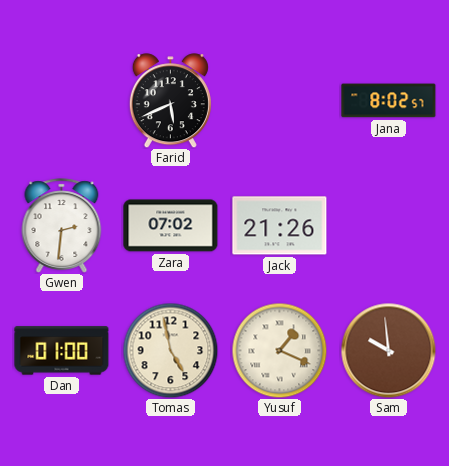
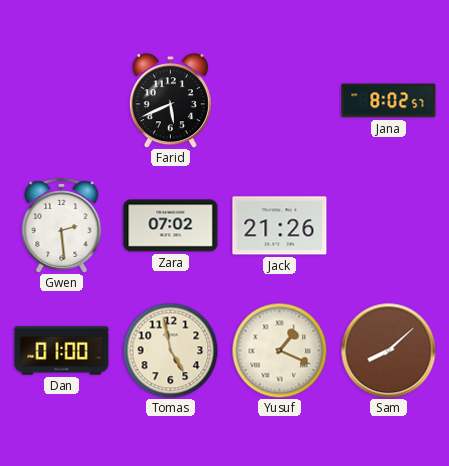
Gwen: 2:31 -> 2:29 (62, 226)
Sam: 9:59 -> 8:08 (388, 350)
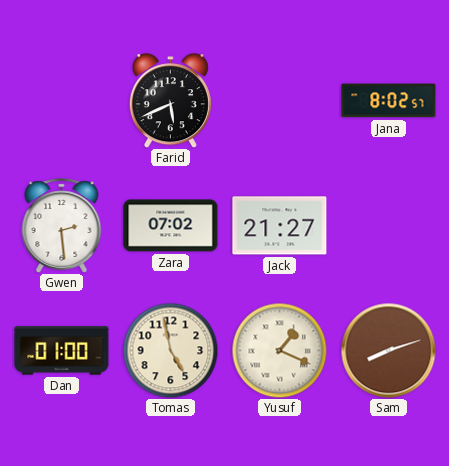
Jack: 21:26 -> 21:27 (280, 226)
Sam: 8:08 -> 8:12 (388, 350)
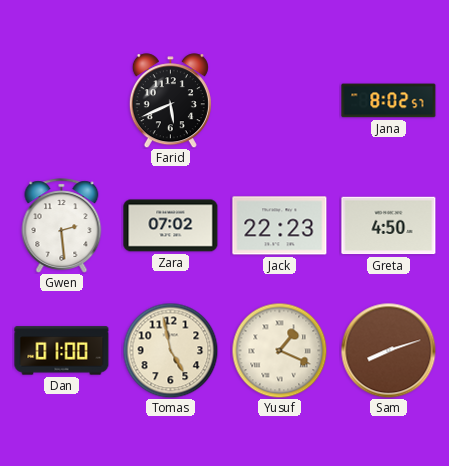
Jack: 21:27 -> 22:23 (280, 226)
Greta: none -> 4:50 (389, 226)
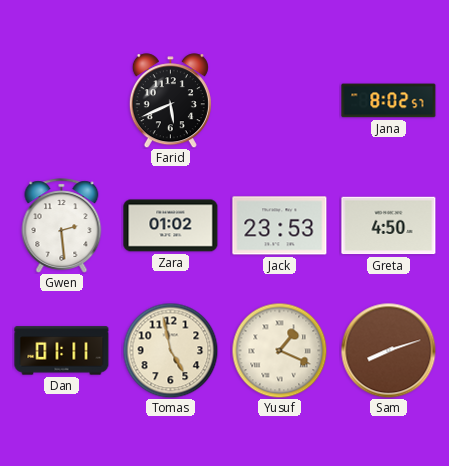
Zara: 07:02 -> 01:02 (171, 226)
Jack: 22:23 -> 23:53 (280, 226)
Dan: 01:00 -> 01:11 (62, 351)
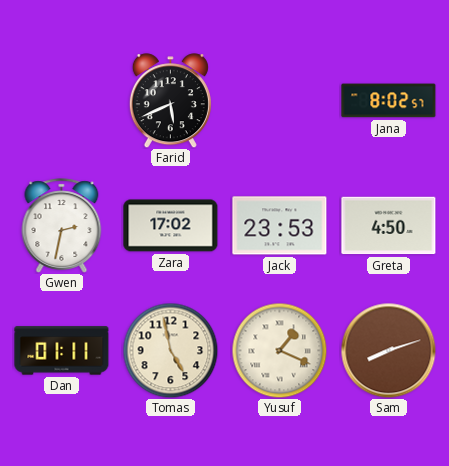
Gwen: 2:29 -> 2:32 (62, 226)
Zara: 01:02 -> 17:02 (171, 226)
